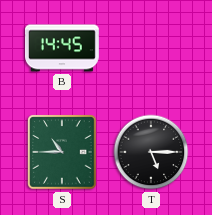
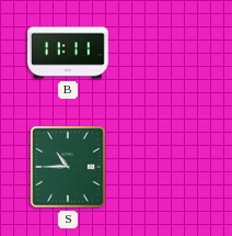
B: 14:45 -> 11:11 (68, 53)
T: 5:15 -> none (151, 152)
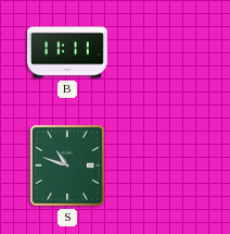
S: 10:45 -> 10:48 (67, 165)
